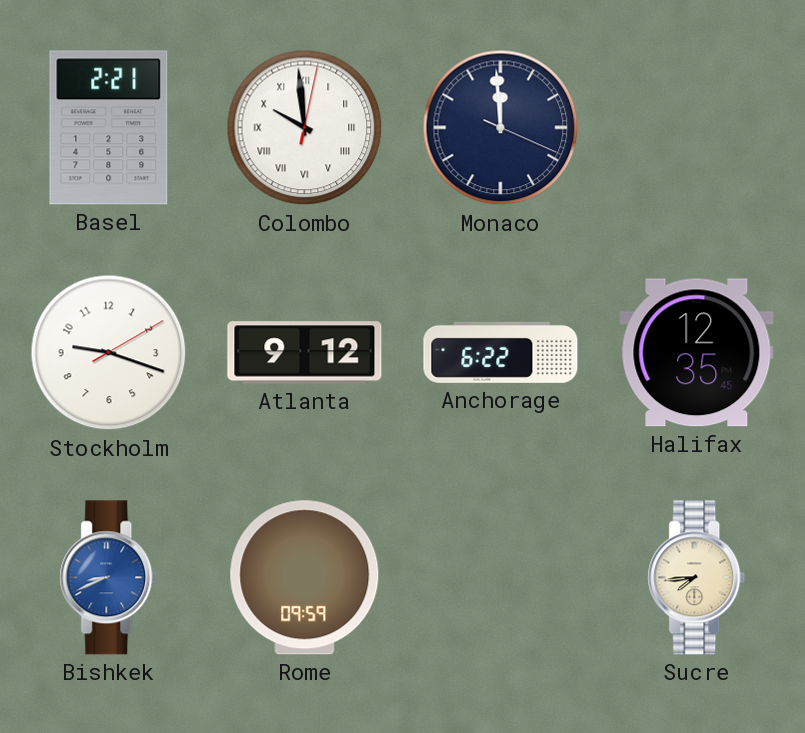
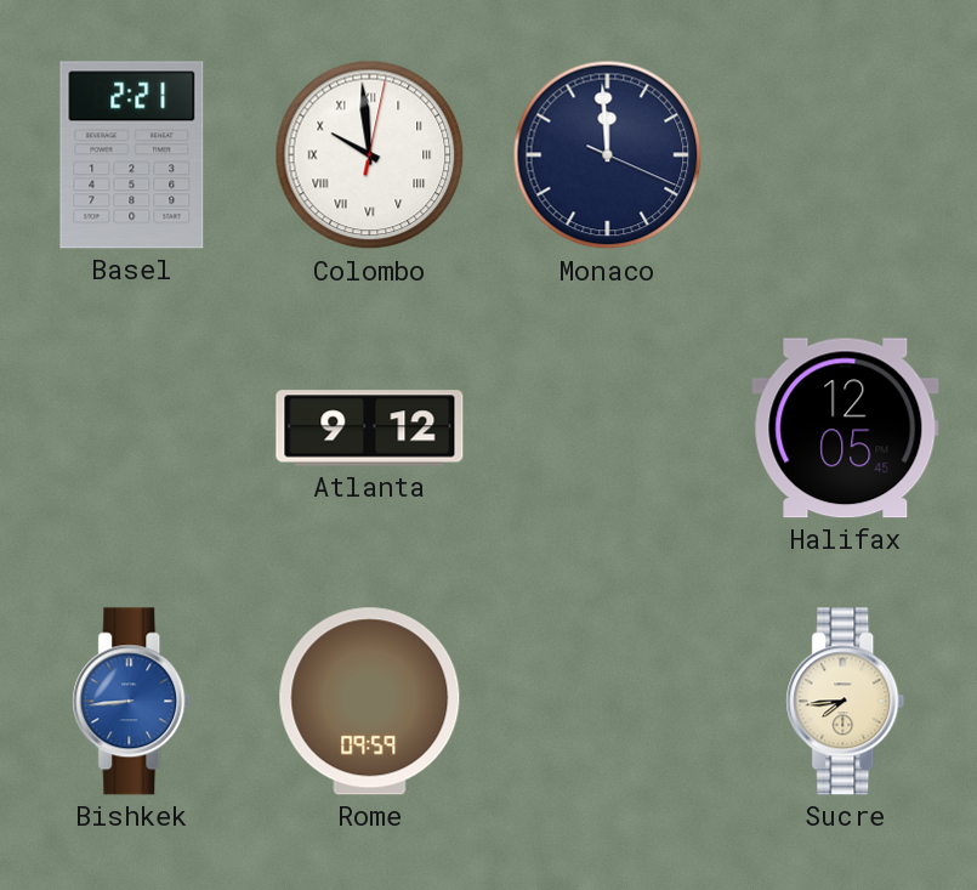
Stockholm: 9:18 -> none (109, 353)
Anchorage: 6:22 -> none (501, 352)
Halifax: 12:35 -> 12:05 (846, 429)
Bishkek: 8:41 -> 8:44 (132, 702)
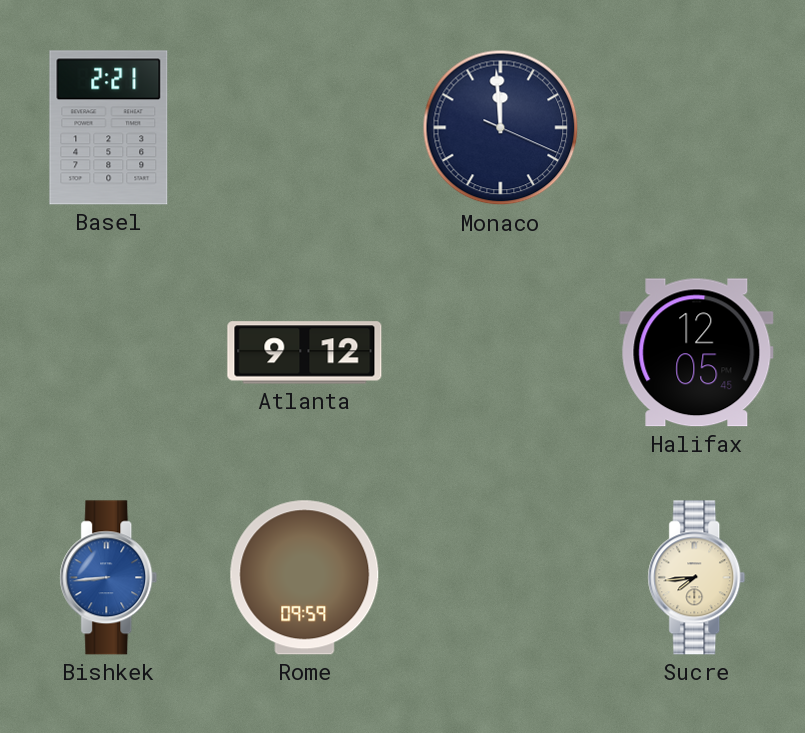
Colombo: 9:59 -> none (370, 155)
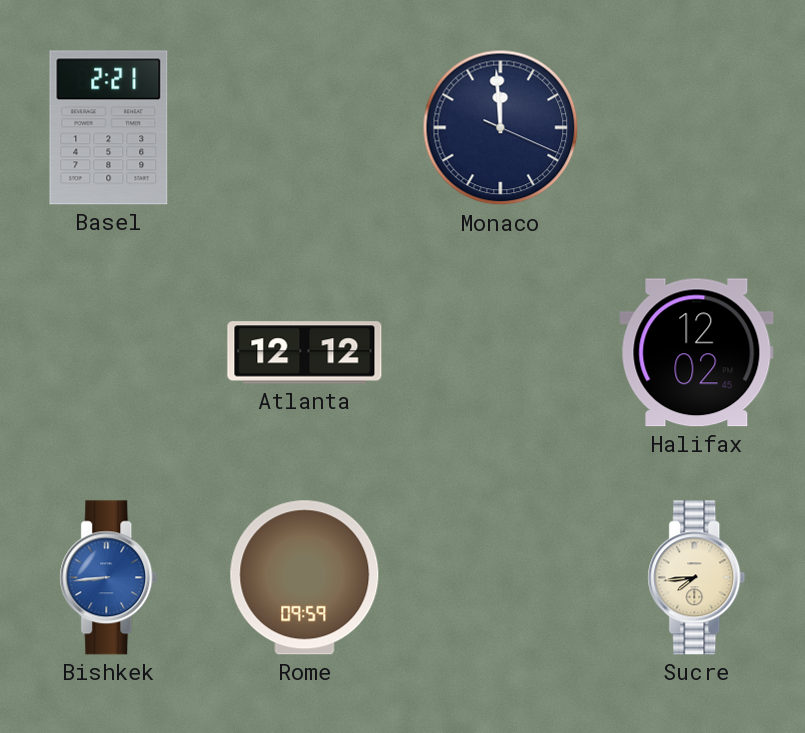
Atlanta: 9:12 -> 12:12 (305, 353)
Halifax: 12:05 -> 12:02 (697, 353)
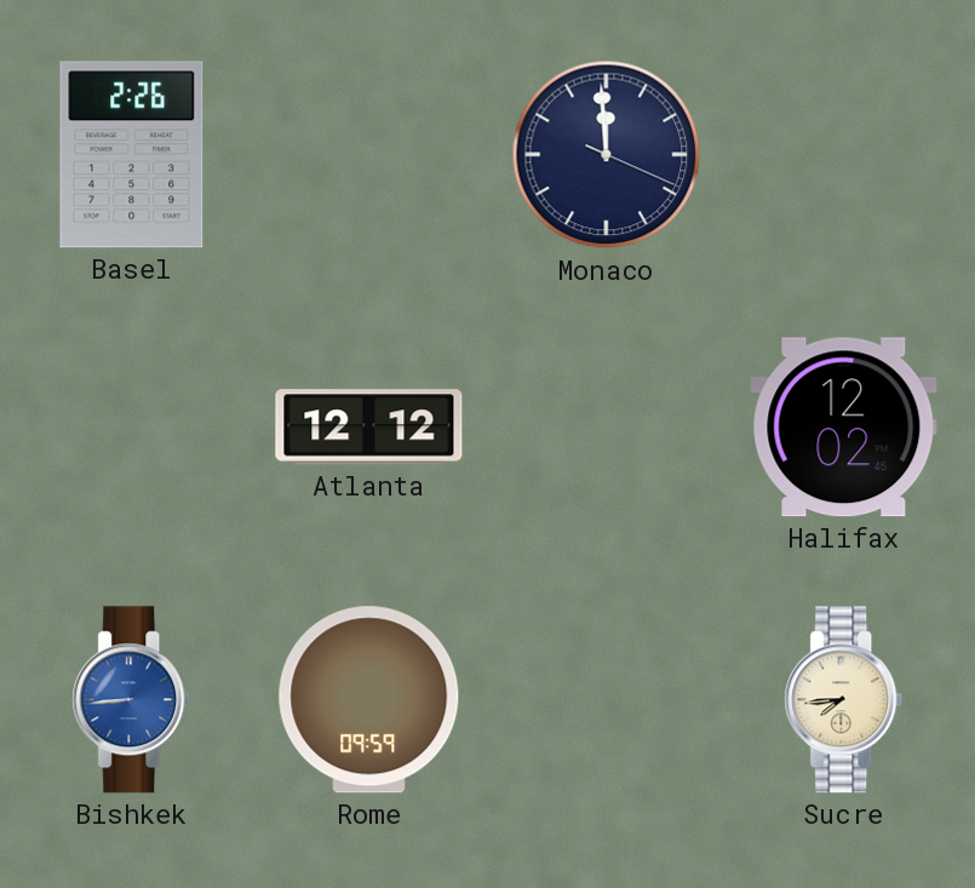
Basel: 2:21 -> 2:26 (132, 155)
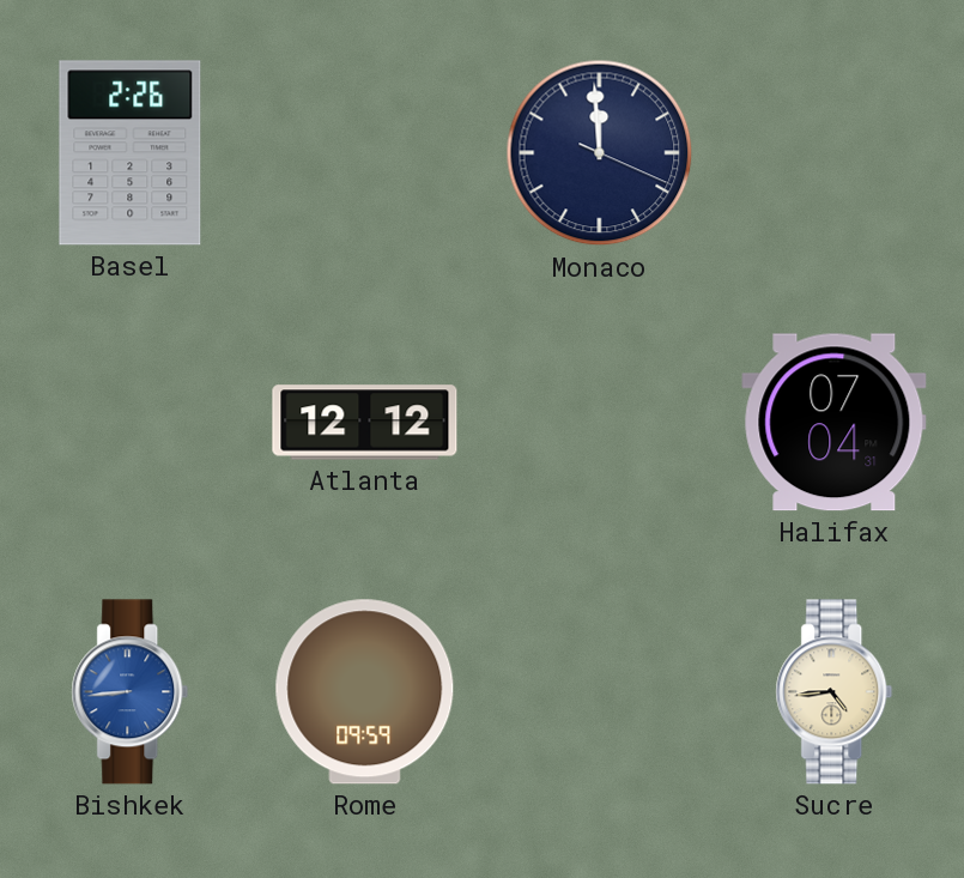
Halifax: 12:02 -> 07:04 (835, 423)
Sucre: 7:44 -> 4:44 (835, 692)
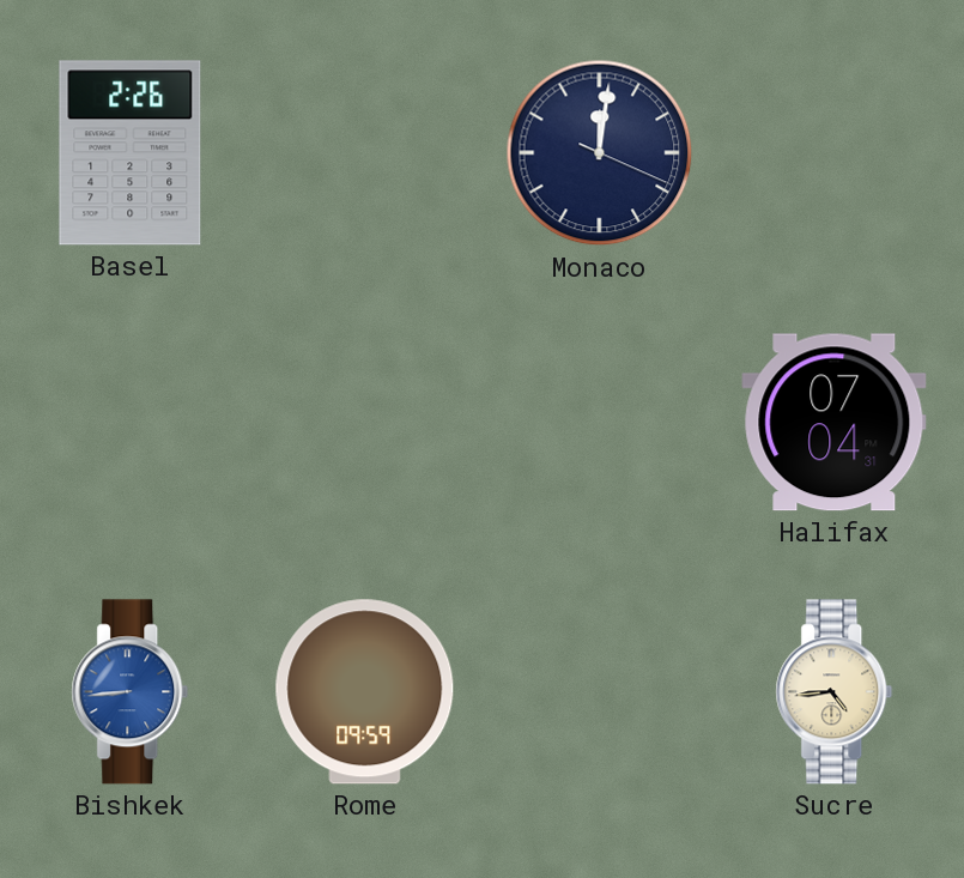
Monaco: 11:59 -> 12:01 (600, 153)
Atlanta: 12:12 -> none (365, 423)
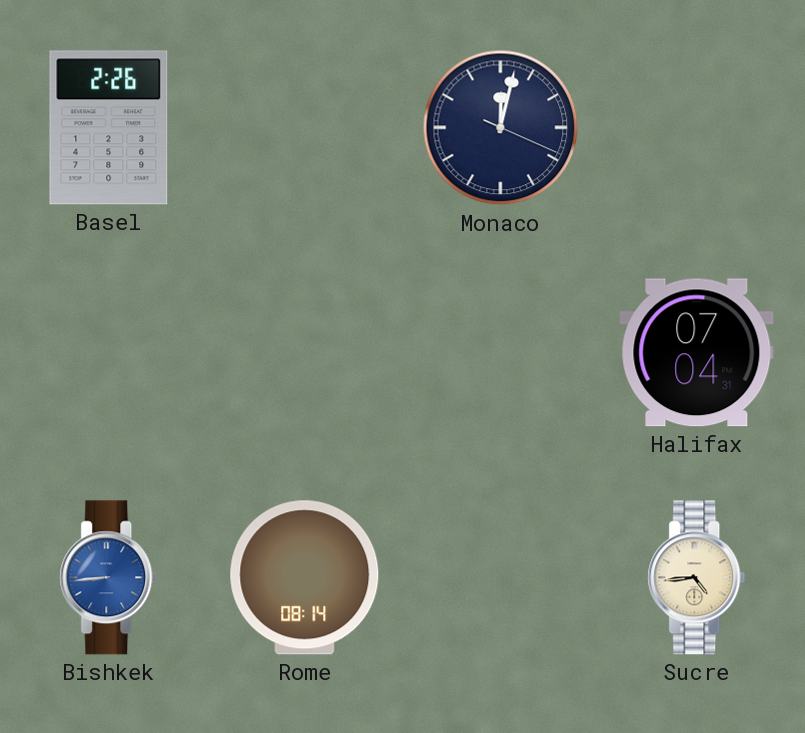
Monaco: 12:01 -> 12:02 (501, 128)
Rome: 09:59 -> 08:14 (305, 578)
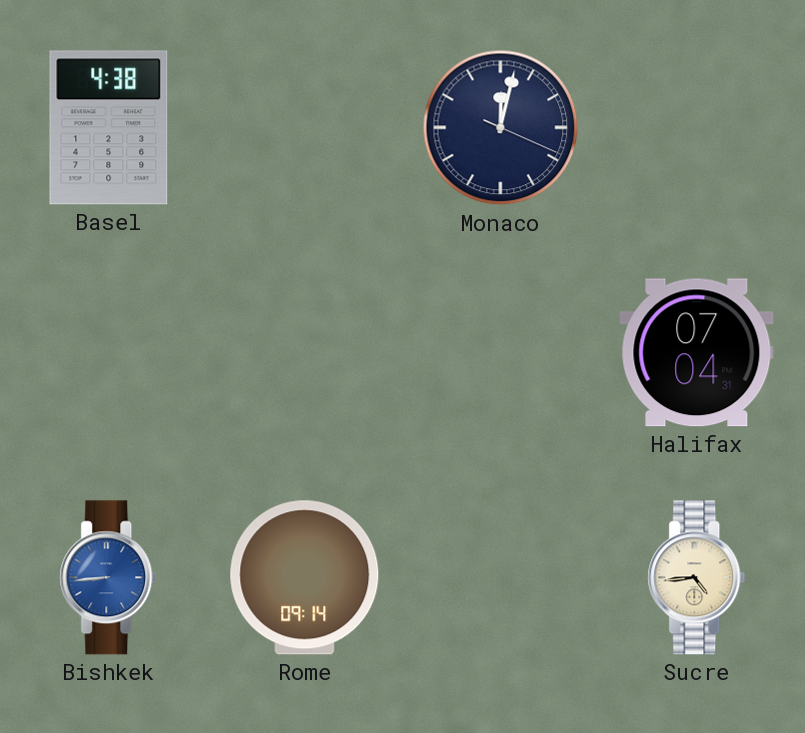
Basel: 2:26 -> 4:38 (109, 128)
Rome: 08:14 -> 09:14 (305, 578)
